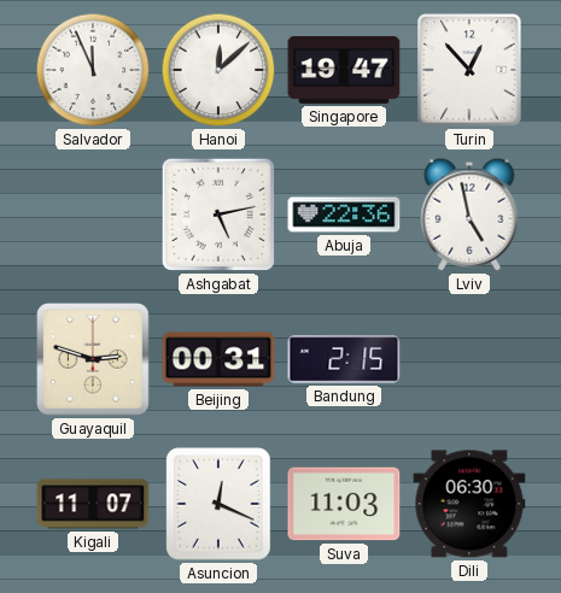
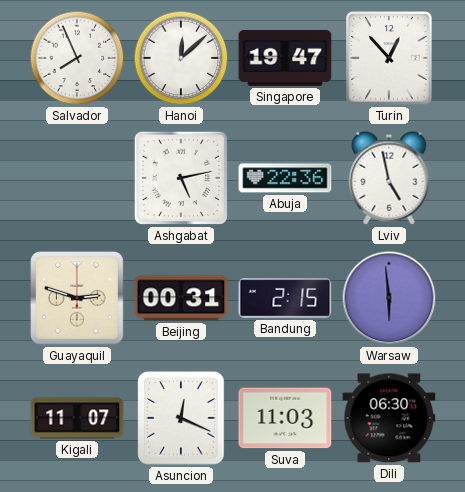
Salvador: 11:56 -> 7:56 (77, 58)
Warsaw: none -> 5:59 (389, 298)
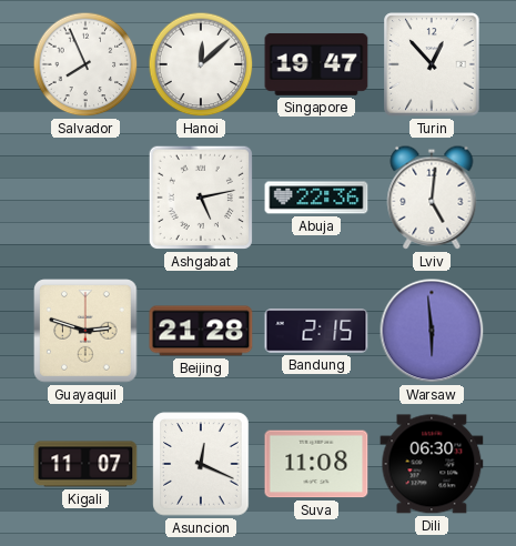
Lviv: 4:58 -> 5:01 (432, 198)
Beijing: 00:31 -> 21:28 (201, 331)
Suva: 11:03 -> 11:08 (316, 464)
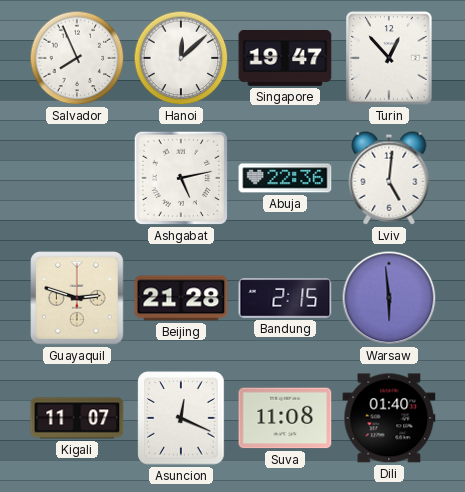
Dili: 06:30 -> 01:40 (389, 418)
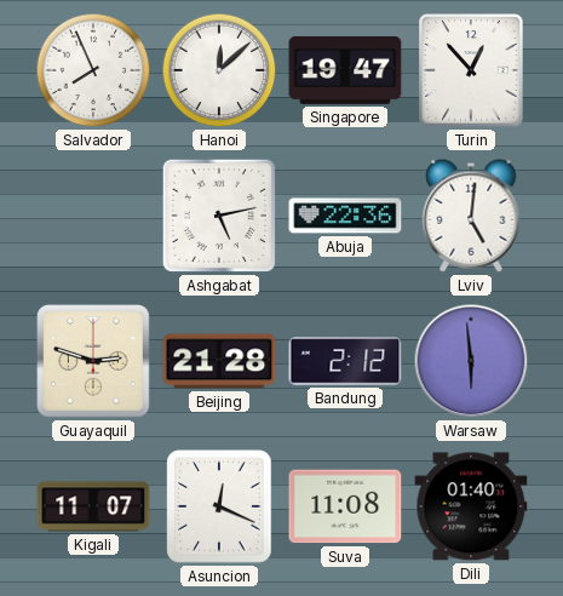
Bandung: 2:15 -> 2:12 (345, 361)
